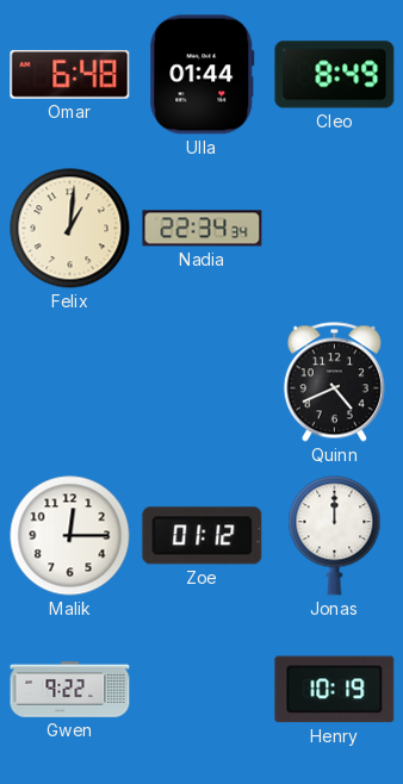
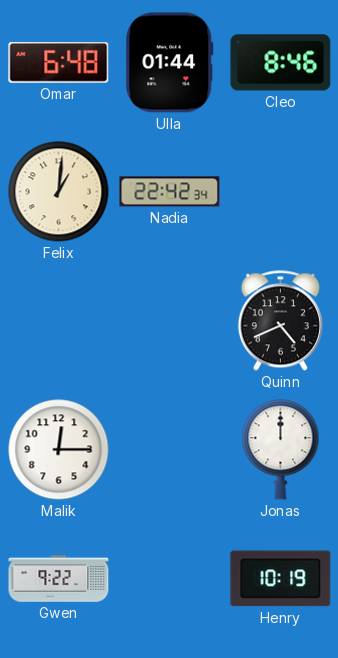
Cleo: 8:49 -> 8:46 (281, 63)
Nadia: 22:34 -> 22:42 (170, 192)
Zoe: 01:12 -> none (203, 536)
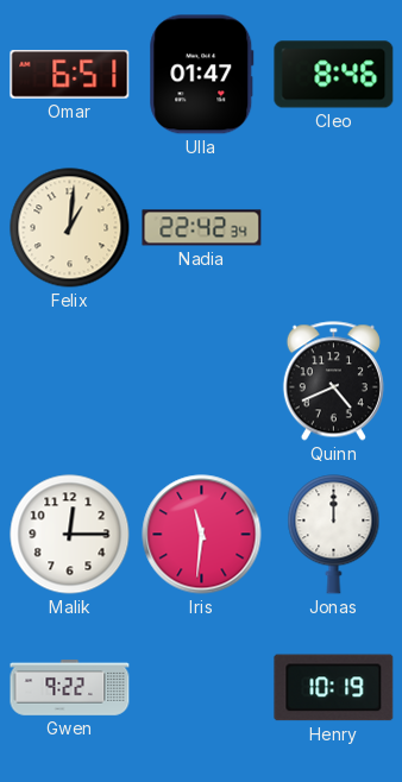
Omar: 6:48 -> 6:51 (70, 75)
Ulla: 01:44 -> 01:47 (202, 75)
Iris: none -> 11:31 (202, 535)
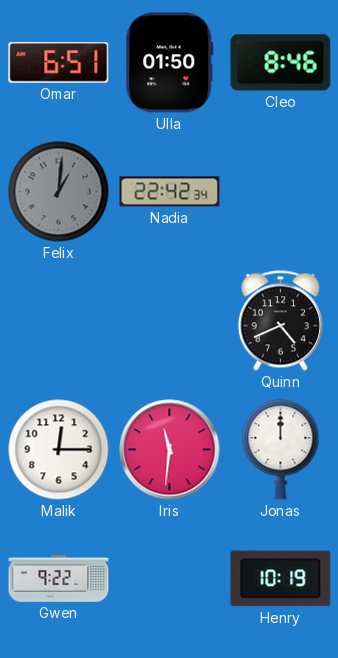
Ulla: 01:47 -> 01:50 (170, 63)
Felix dial: cream -> grey (59, 192)
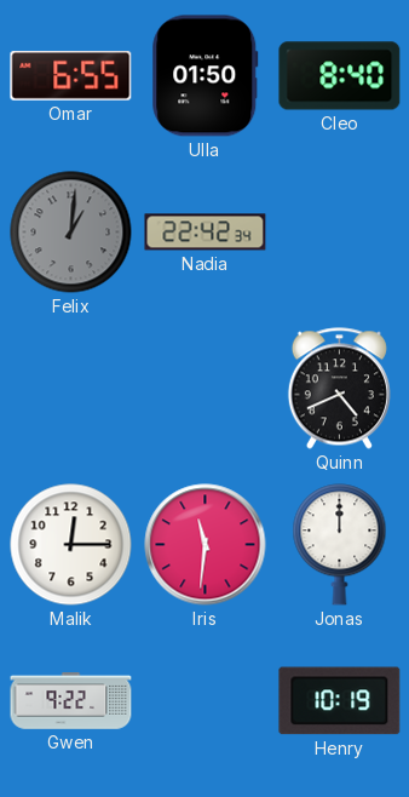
Omar: 6:51 -> 6:55 (71, 76)
Cleo: 8:46 -> 8:40 (340, 76)
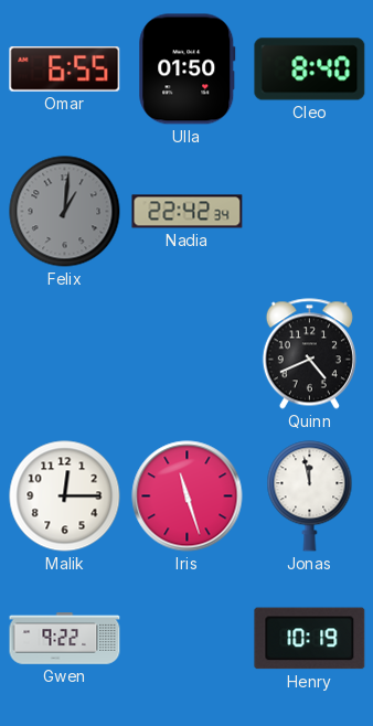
Iris: 11:31 -> 11:27 (188, 497)
Jonas: 12:00 -> 11:58 (310, 497)
